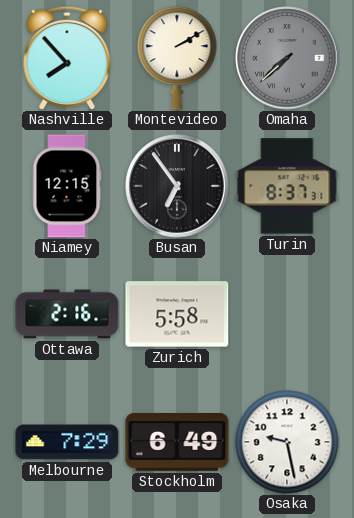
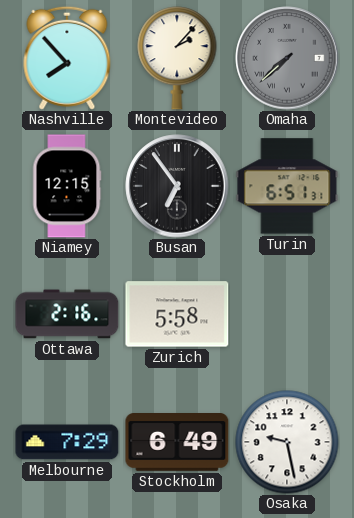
Montevideo: 2:10 -> 2:07 (177, 58)
Turin: 8:37 -> 6:51 (287, 186)
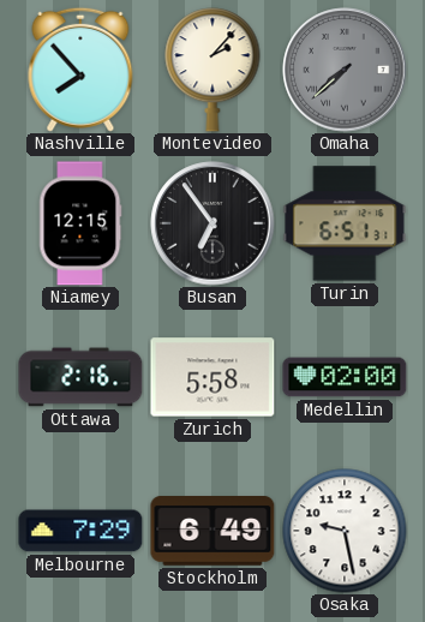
Medellin: none -> 02:00 (345, 377)
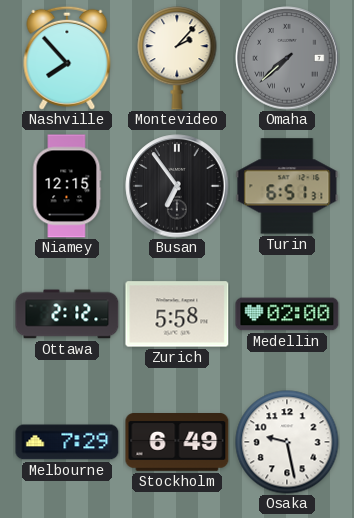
Ottawa: 2:16 -> 2:12 (67, 314)
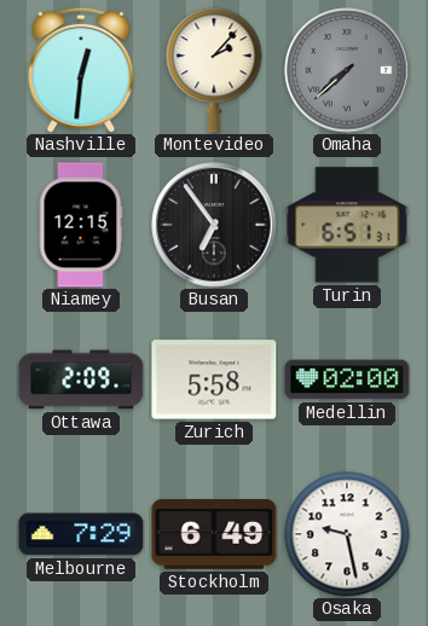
Nashville: 7:53 -> 12:31 (81, 70)
Ottawa: 2:12 -> 2:09 (81, 379)
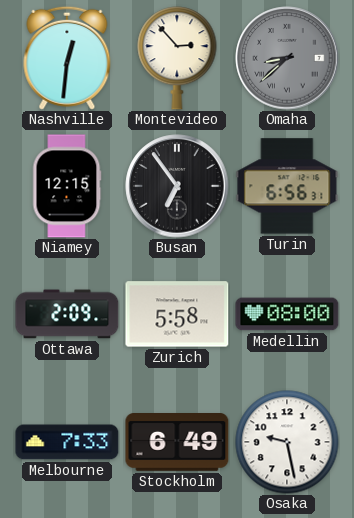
Montevideo: 2:07 -> 2:53 (177, 58)
Omaha: 7:38 -> 8:38 (287, 58)
Turin: 6:51 -> 6:56 (287, 186)
Medellin: 02:00 -> 08:00 (287, 314)
Melbourne: 7:29 -> 7:33 (67, 442)
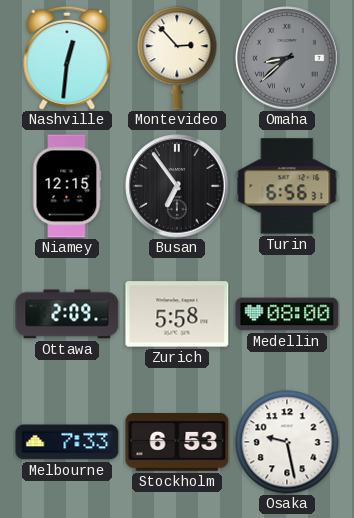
Stockholm: 6:49 -> 6:53 (177, 442)
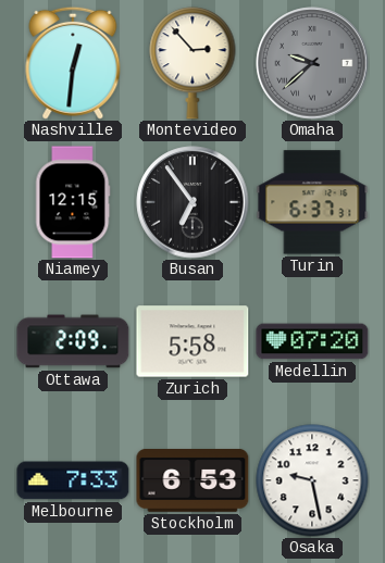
Omaha: 8:38 -> 9:38 (312, 63)
Turin: 6:56 -> 6:37 (312, 202)
Medellin: 08:00 -> 07:20 (312, 341)
